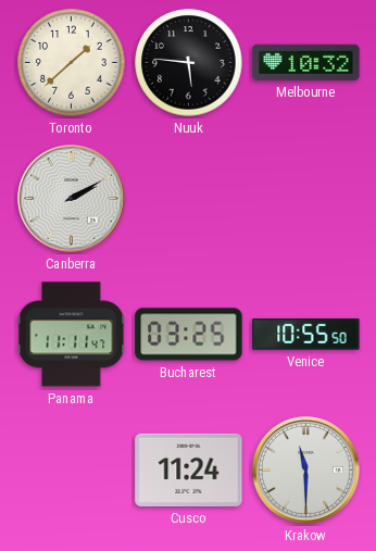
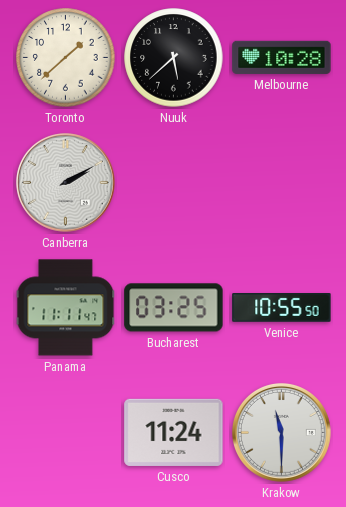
Nuuk: 5:46 -> 5:38 (174, 58)
Melbourne: 10:32 -> 10:28 (282, 57)
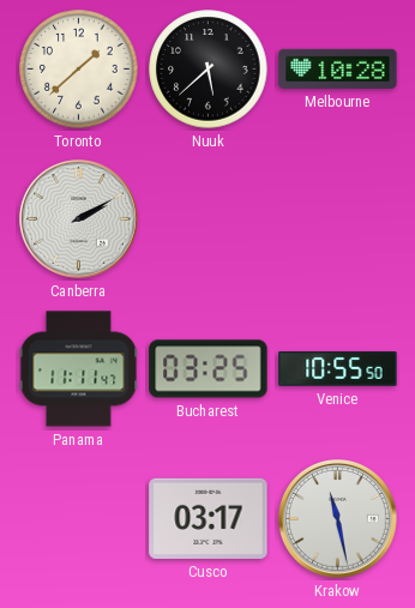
Cusco: 11:24 -> 03:17 (209, 518)
Krakow: 11:30 -> 11:28 (337, 518)
